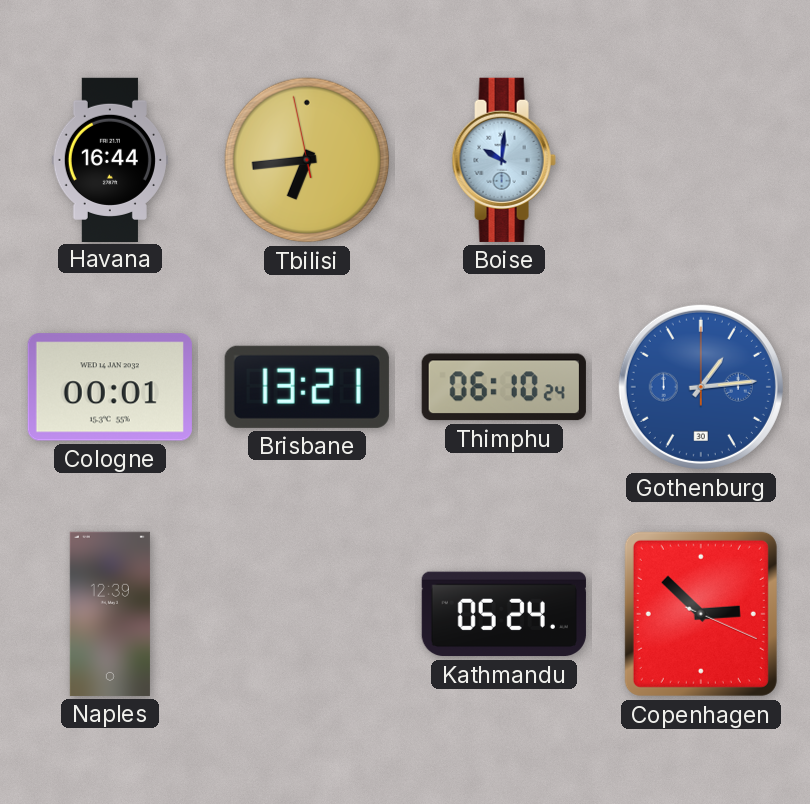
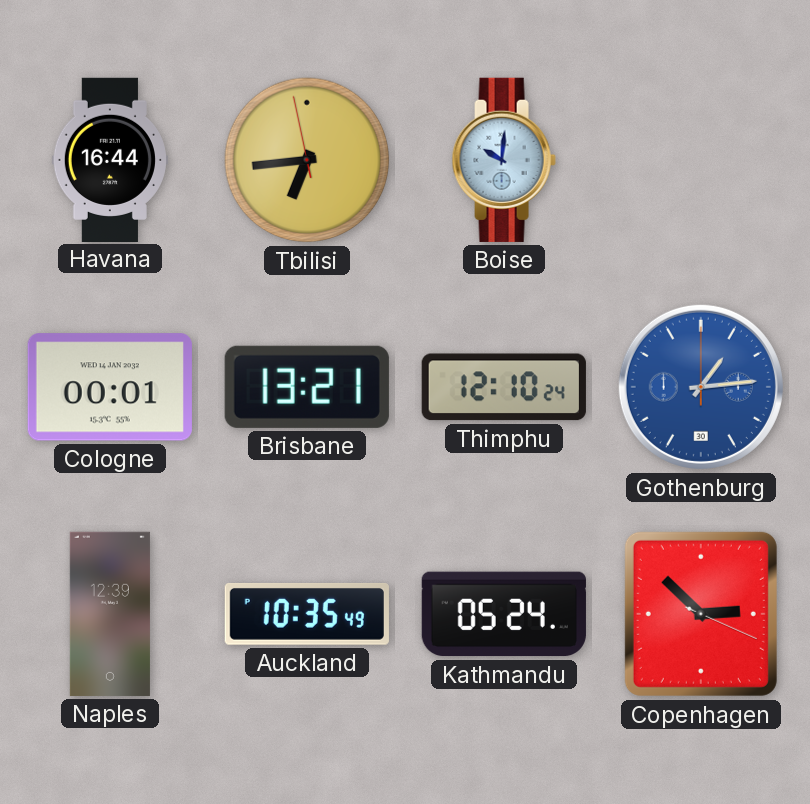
Thimphu: 06:10 -> 12:10 (504, 387)
Auckland: none -> 10:35 (307, 615)
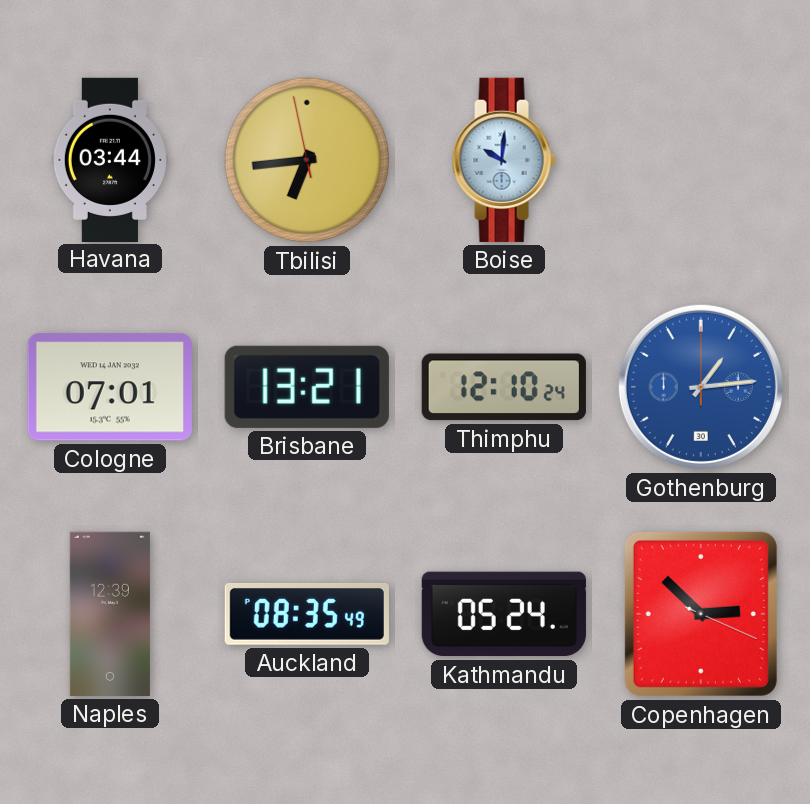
Havana: 16:44 -> 03:44 (110, 159)
Cologne: 00:01 -> 07:01 (110, 387)
Auckland: 10:35 -> 08:35 (307, 615)
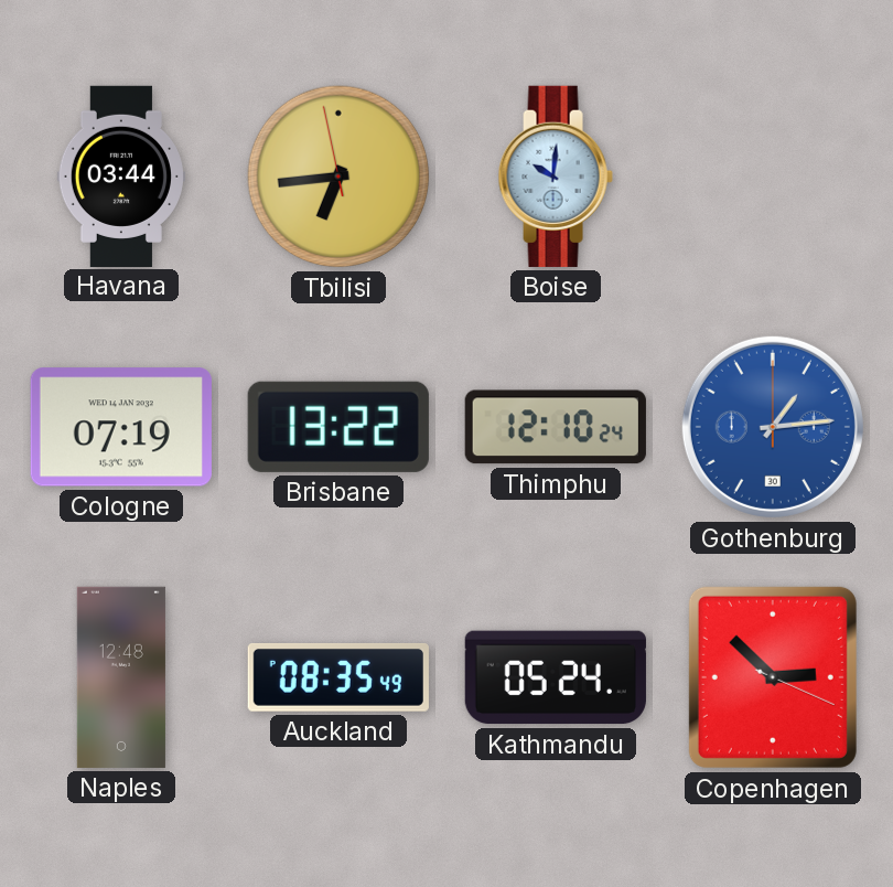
Cologne: 07:01 -> 07:19 (121, 427)
Brisbane: 13:21 -> 13:22 (338, 427)
Naples: 12:39 -> 12:48 (121, 677)
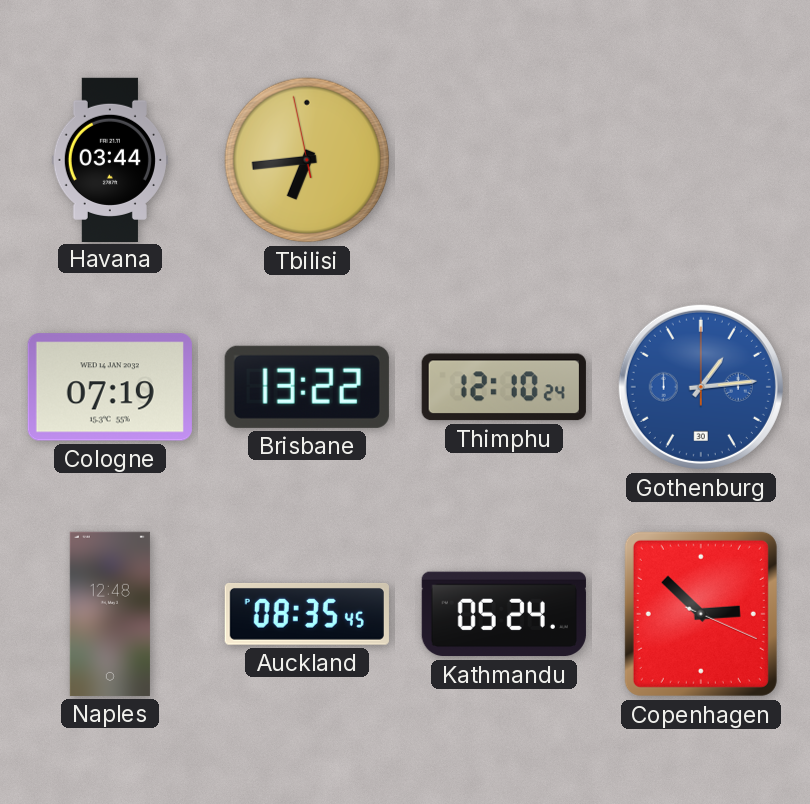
Boise: 10:01 -> none (556, 177)
Auckland: 08:35:49 -> 08:35:45 (307, 615)
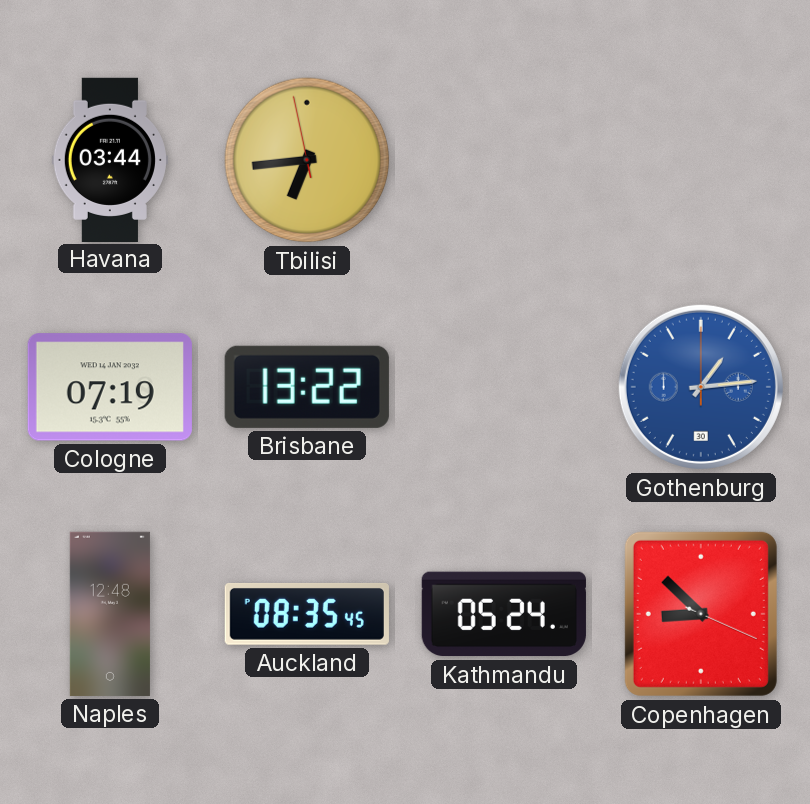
Thimphu: 12:10 -> none (504, 387)
Copenhagen: 2:52 -> 8:52 (701, 614)
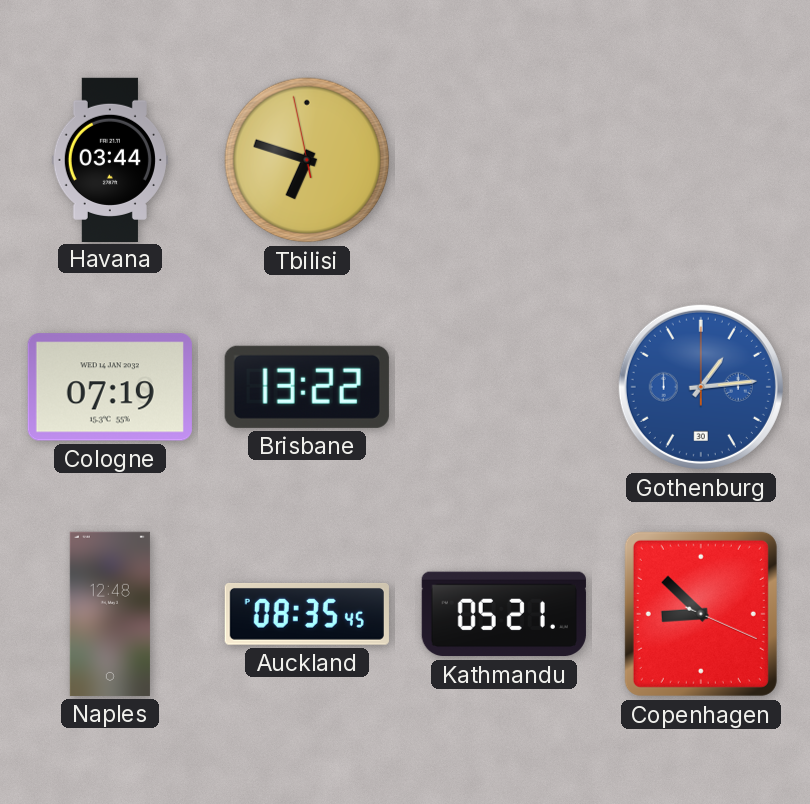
Tbilisi: 6:43 -> 6:47 (307, 160)
Kathmandu: 05:24 -> 05:21 (504, 614)
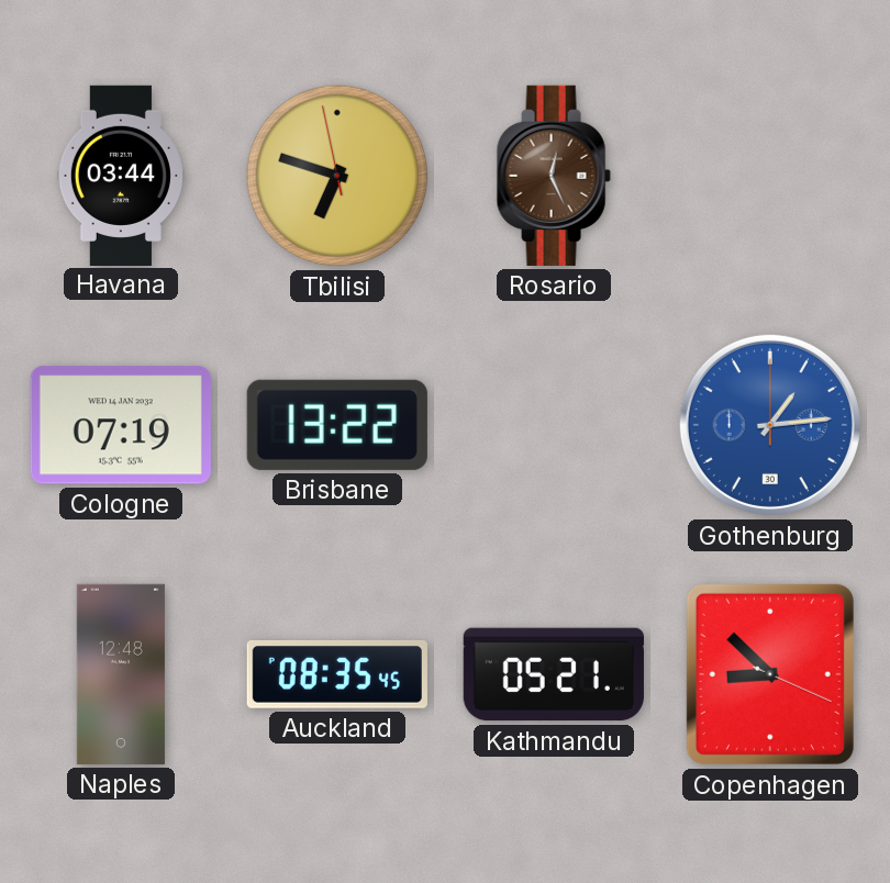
Rosario: none -> 12:26 (554, 176)
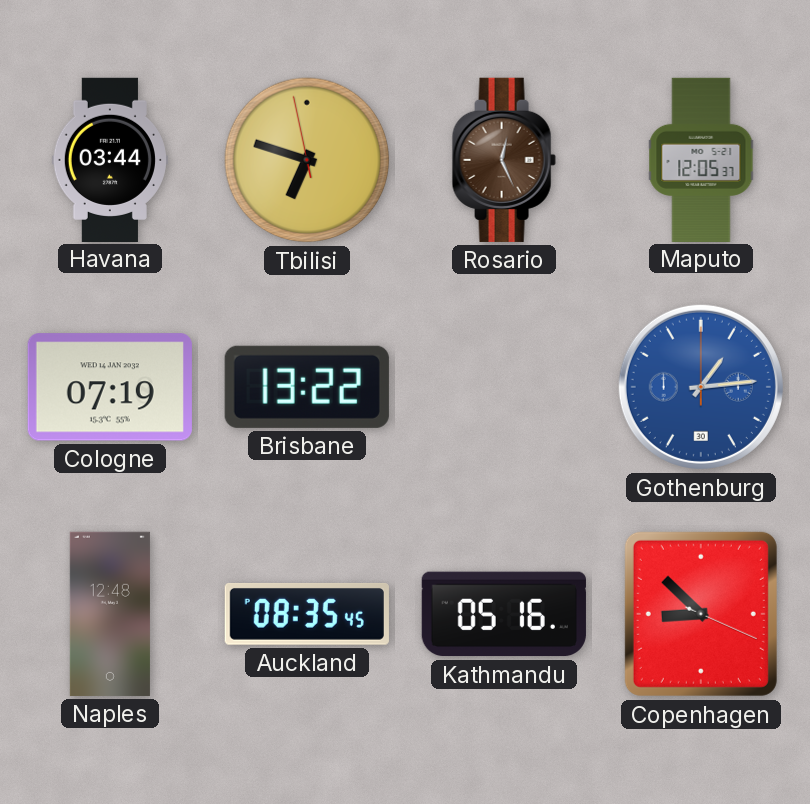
Maputo: none -> 12:05 (701, 159)
Kathmandu: 05:21 -> 05:16 (504, 614)
